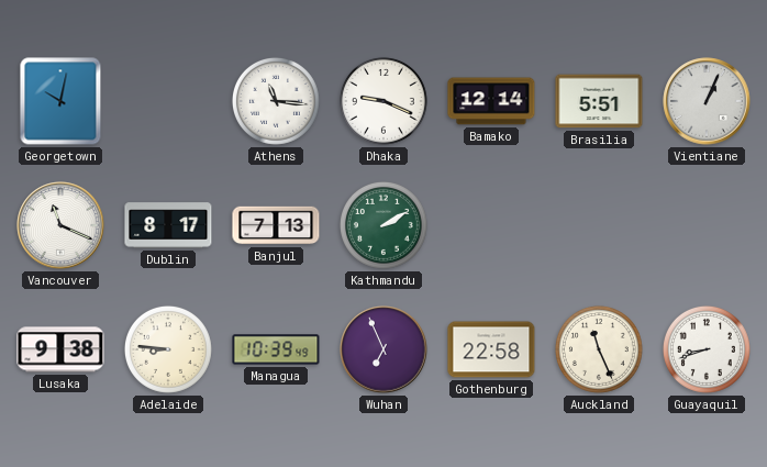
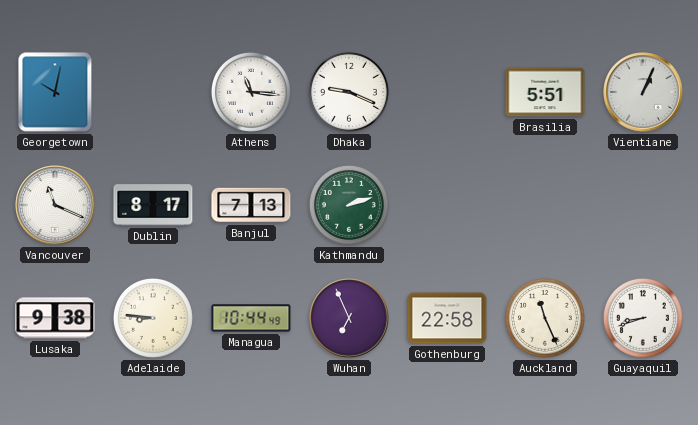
Bamako: 12:14 -> none (491, 101)
Kathmandu: 2:10 -> 2:12 (349, 205)
Managua: 10:39 -> 10:44 (251, 318)
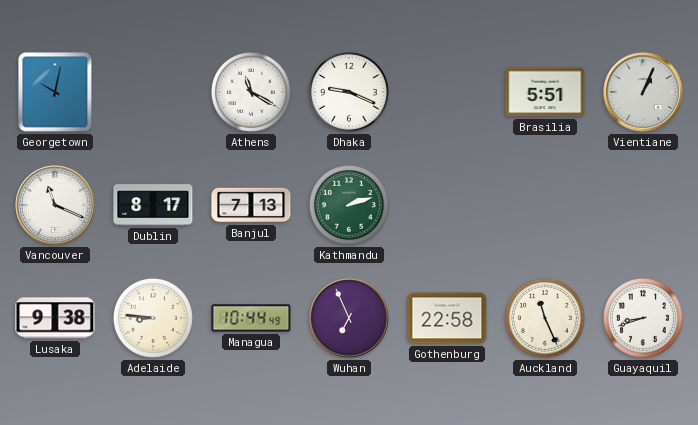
Athens: 11:16 -> 11:20 (251, 92)
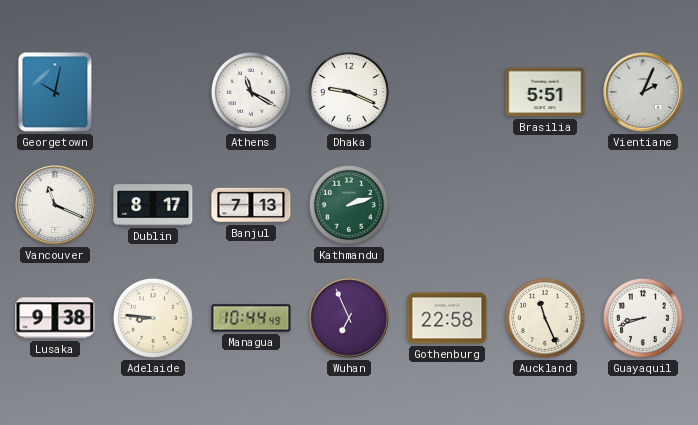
Vientiane: 1:04 -> 2:04 (643, 92)
